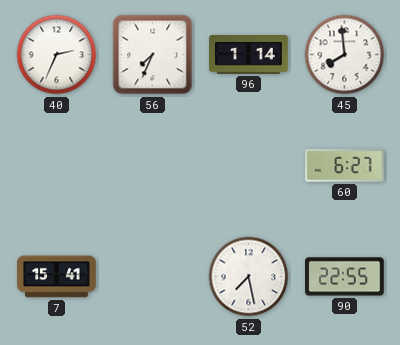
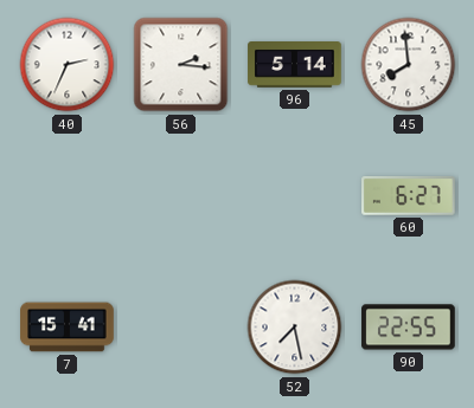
56: 7:34 -> 2:16 (181, 65)
96: 1:14 -> 5:14 (295, 65)
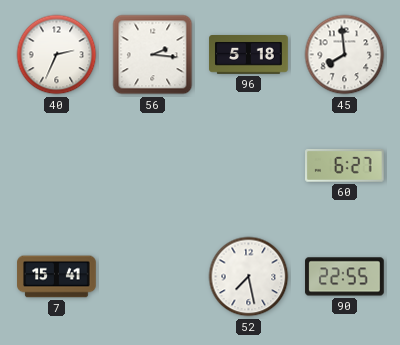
96: 5:14 -> 5:18 (249, 55)
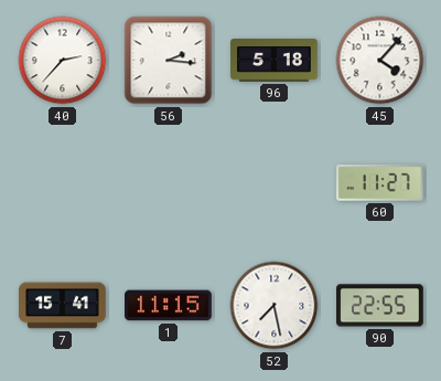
40: 2:34 -> 2:37 (63, 61)
45: 7:59 -> 4:07 (380, 61)
60: 6:27 -> 11:27 (380, 182)
1: none -> 11:15 (169, 306)
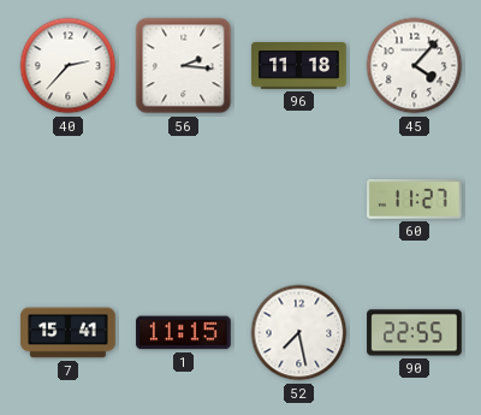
96: 5:18 -> 11:18 (299, 66)
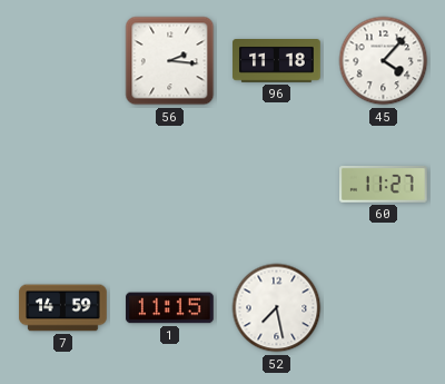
40: 2:37 -> none (69, 66)
7: 15:41 -> 14:59 (63, 308)
90: 22:55 -> none (415, 333)
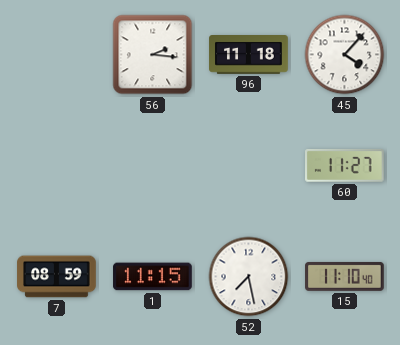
7: 14:59 -> 08:59 (57, 277)
15: none -> 11:10 (345, 276)
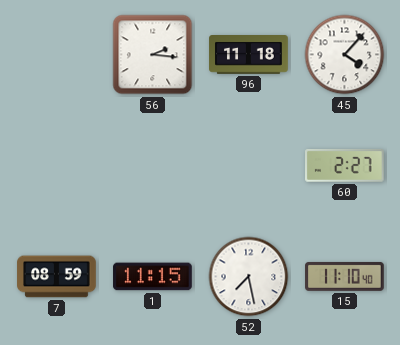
60: 11:27 -> 2:27 (345, 165)
